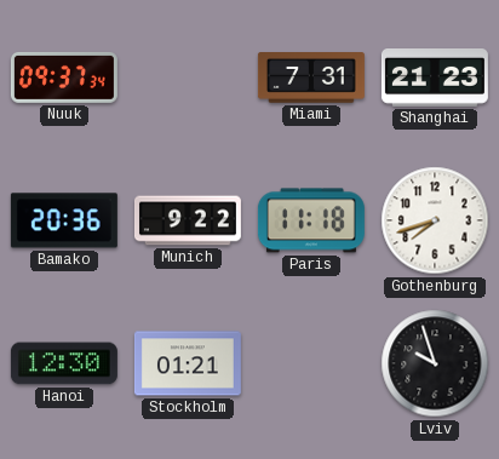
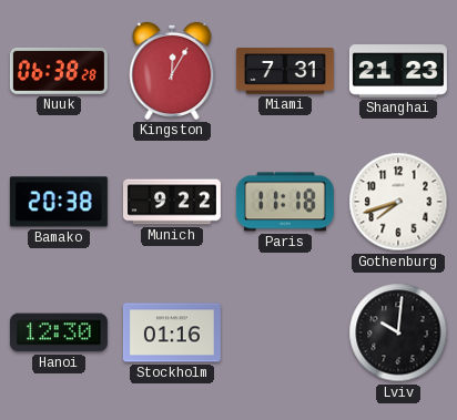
Nuuk: 09:37 -> 06:38 (59, 72)
Kingston: none -> 12:05 (172, 71)
Bamako: 20:36 -> 20:38 (59, 202)
Stockholm: 01:21 -> 01:16 (172, 332)
Lviv: 9:57 -> 10:01 (398, 332)
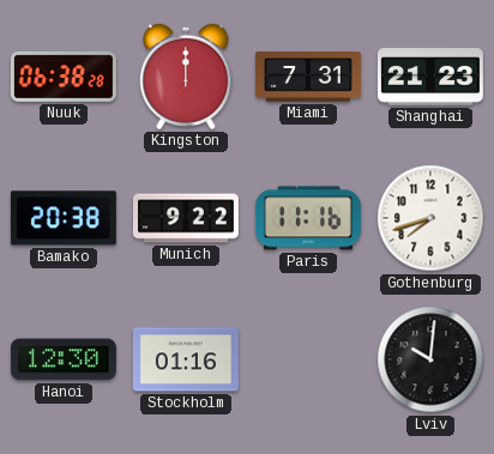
Kingston: 12:05 -> 12:00 (186, 77)
Paris: 11:18 -> 11:16 (308, 218)
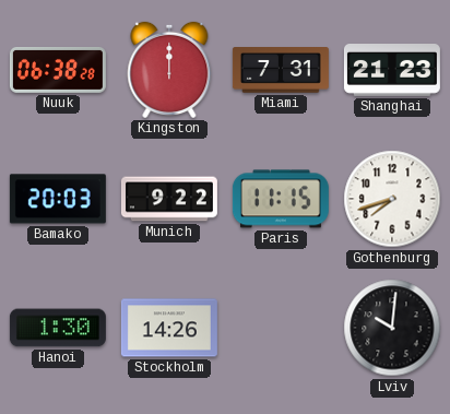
Bamako: 20:38 -> 20:03 (58, 199)
Paris: 11:16 -> 11:15 (281, 199)
Hanoi: 12:30 -> 1:30 (58, 328)
Stockholm: 01:16 -> 14:26 (169, 328)
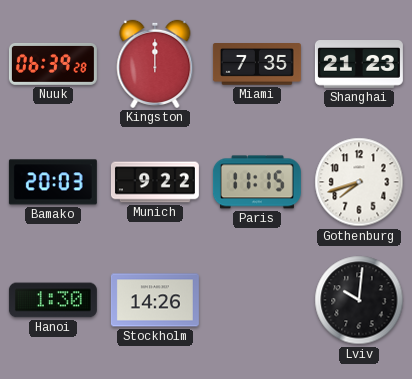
Nuuk: 06:38 -> 06:39 (53, 65)
Miami: 7:31 -> 7:35 (257, 65)
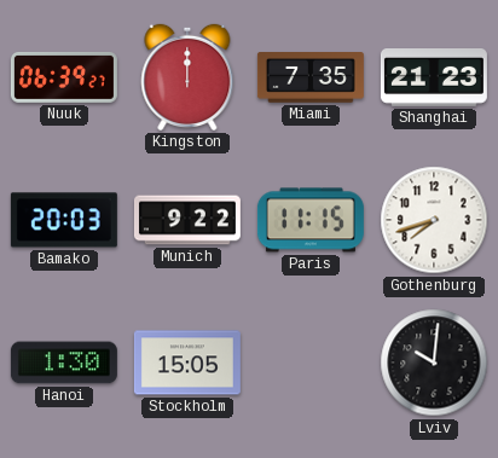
Nuuk: 06:39:28 -> 06:39:27 (64, 79)
Stockholm: 14:26 -> 15:05 (187, 363)
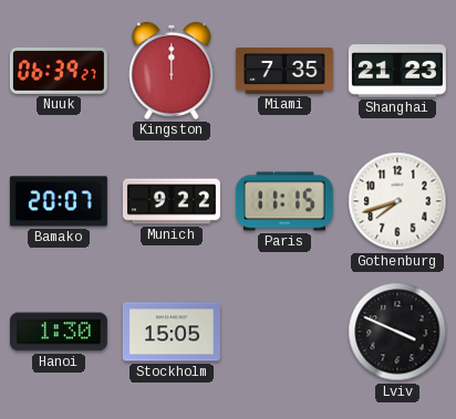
Bamako: 20:03 -> 20:07 (59, 201)
Lviv: 10:01 -> 3:49 (397, 332)
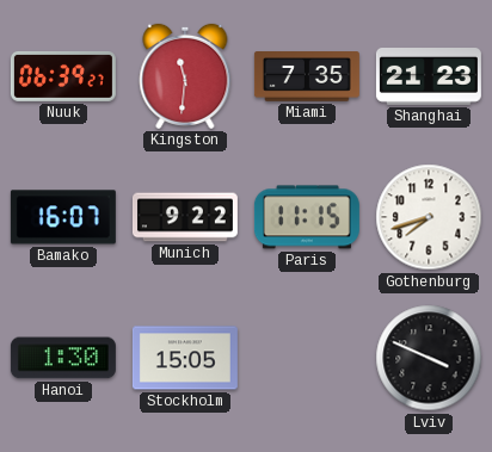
Kingston: 12:00 -> 11:31 (185, 76)
Bamako: 20:07 -> 16:07 (63, 217)
